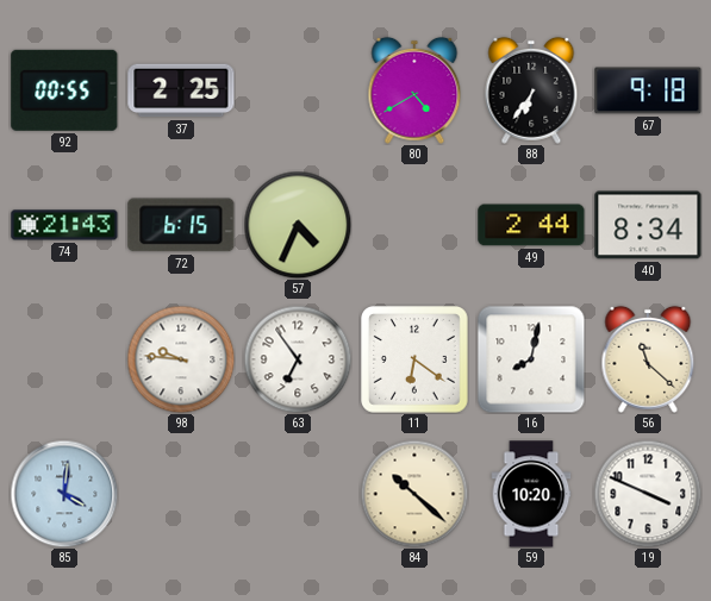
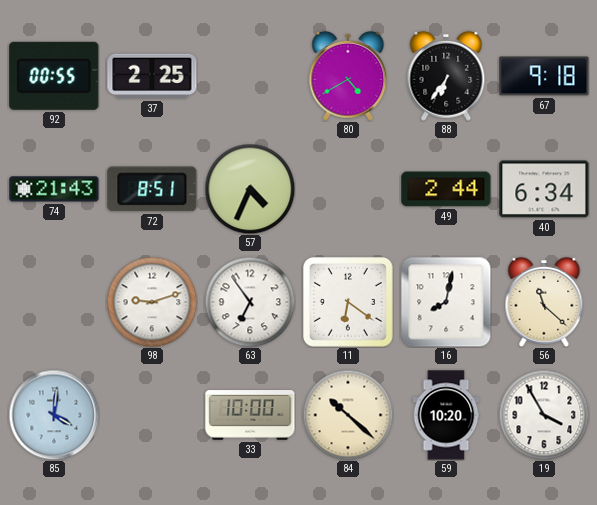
72: 6:15 -> 8:51 (152, 189)
40: 8:34 -> 6:34 (544, 189)
98: 9:46 -> 9:12 (152, 302)
33: none -> 10:00 (250, 415)
19: 3:49 -> 3:55 (544, 415)
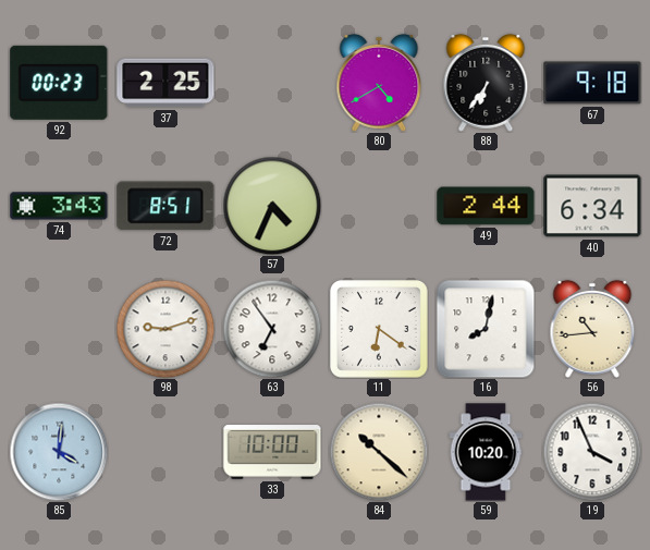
92: 00:55 -> 00:23 (59, 83)
74: 21:43 -> 3:43 (59, 206)
56: 11:22 -> 10:44 (592, 329)
19: 3:55 -> 3:56 (592, 452)
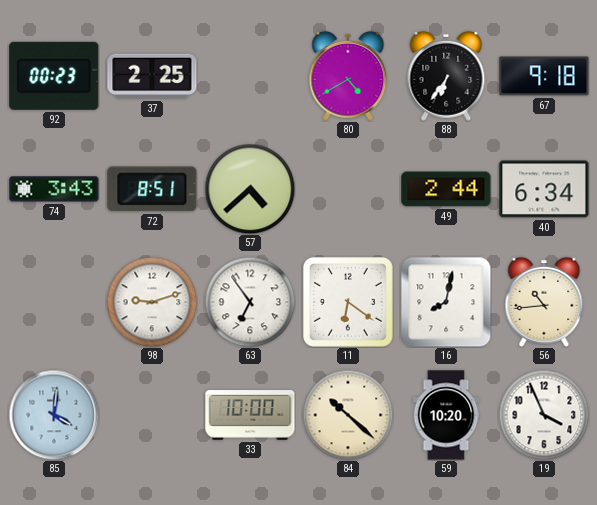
57: 4:34 -> 4:38 (250, 189)
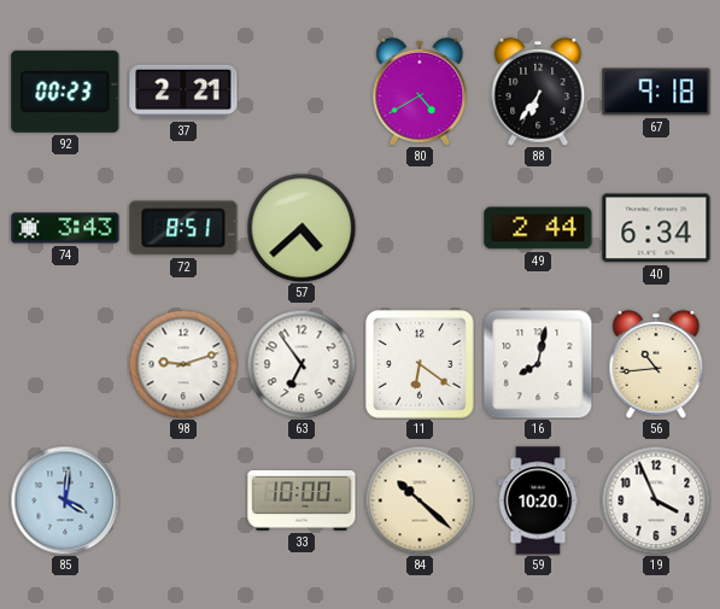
37: 2:25 -> 2:21 (183, 92)
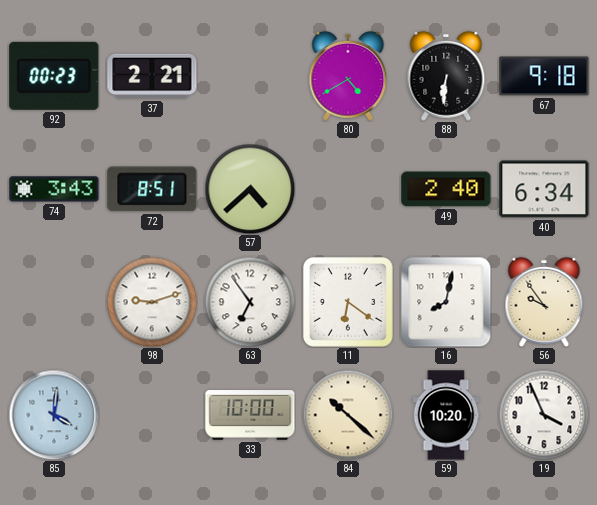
88: 6:36 -> 6:31 (446, 76)
49: 2:44 -> 2:40 (446, 189)
56: 10:44 -> 9:54 (544, 302)
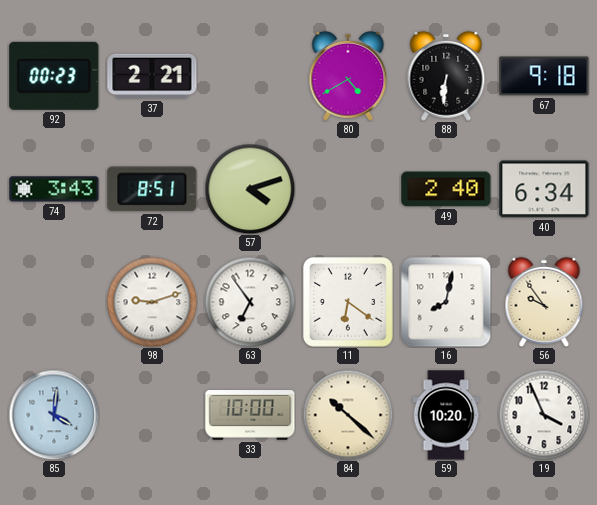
57: 4:38 -> 4:12 (250, 189)
